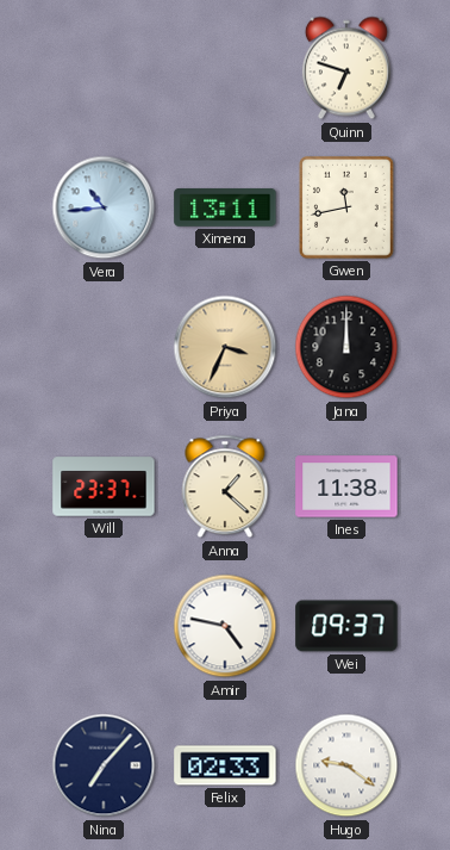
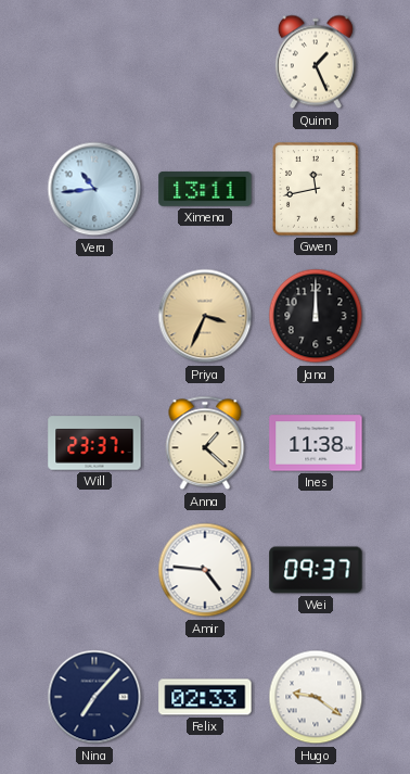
Quinn: 6:48 -> 1:26 (316, 62)
Amir: 4:47 -> 4:46 (205, 570)
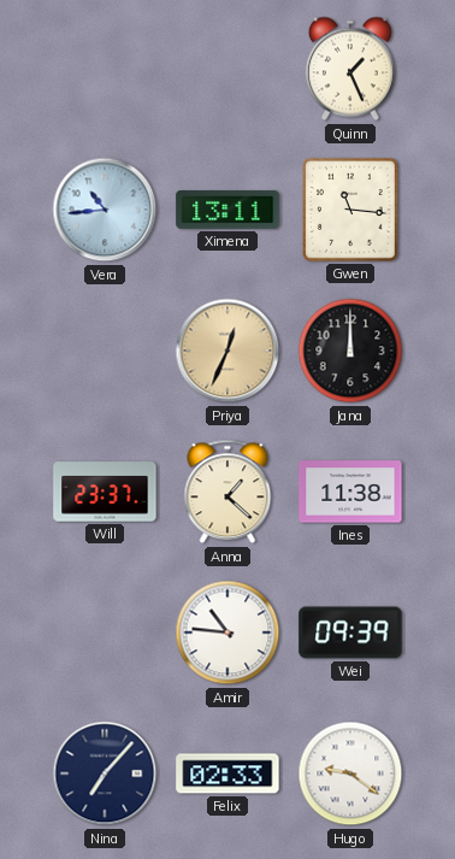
Gwen: 11:43 -> 11:16 (351, 211)
Priya: 3:34 -> 12:34 (227, 351)
Amir: 4:46 -> 10:46 (227, 633)
Wei: 09:37 -> 09:39 (350, 633)
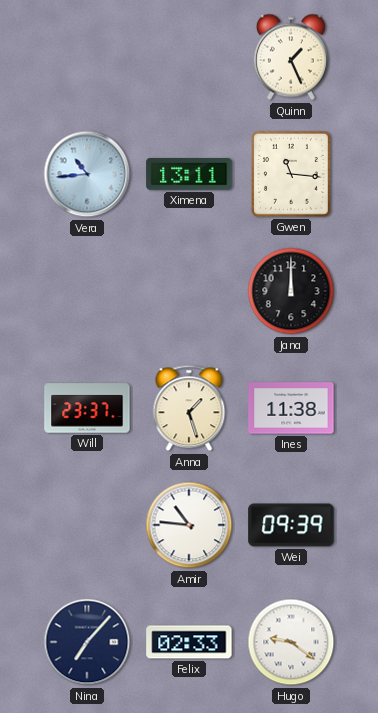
Priya: 12:34 -> none (227, 351)
Anna: 1:22 -> 1:27 (189, 408)
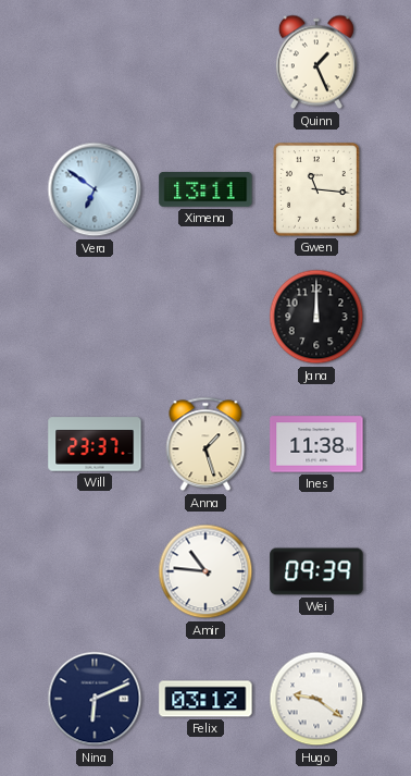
Vera: 10:44 -> 6:51 (95, 189)
Nina: 7:07 -> 6:11 (95, 699)
Felix: 02:33 -> 03:12 (205, 699)
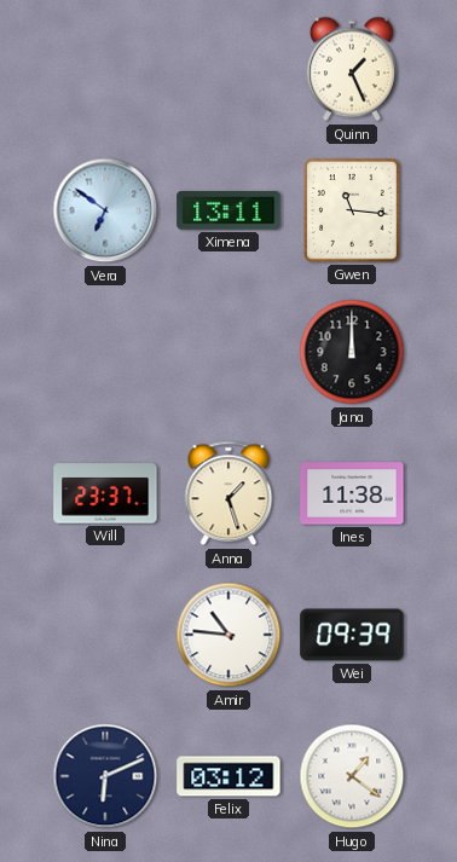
Hugo: 9:21 -> 1:21 (352, 776)
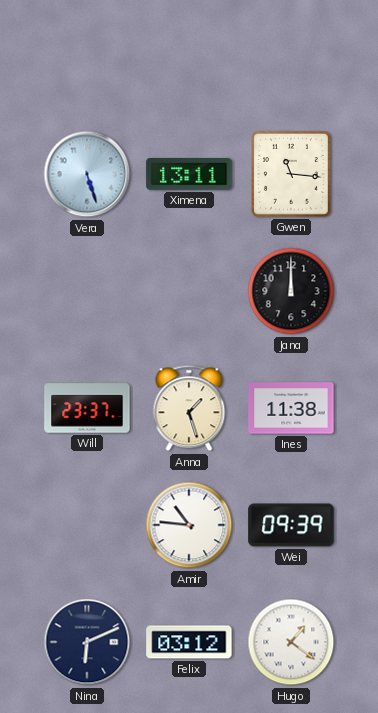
Quinn: 1:26 -> none (352, 69)
Vera: 6:51 -> 5:27 (87, 174)
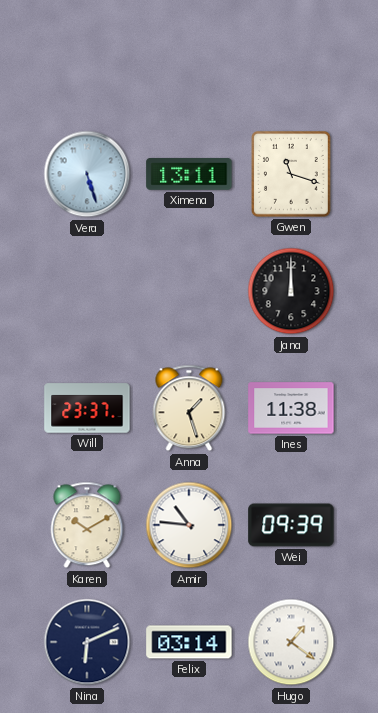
Gwen: 11:16 -> 11:18 (292, 175)
Karen: none -> 10:10 (87, 525)
Felix: 03:12 -> 03:14 (189, 642)
